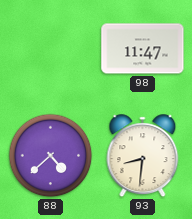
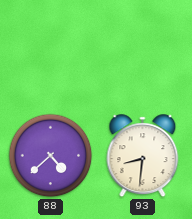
98: 11:47 -> none (143, 49)
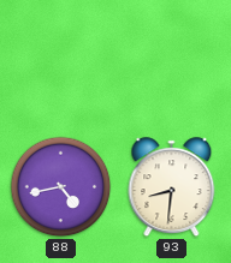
88: 4:38 -> 4:43 (61, 187)
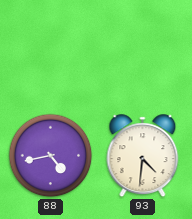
93: 8:31 -> 4:31 (143, 156)
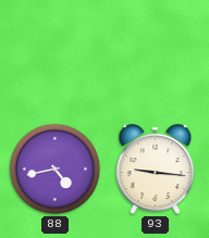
93: 4:31 -> 9:16 (156, 170)
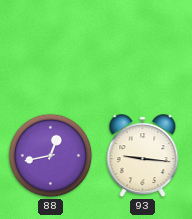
88: 4:43 -> 12:43 (51, 156)
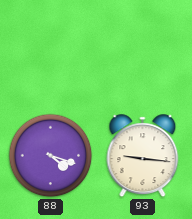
88: 12:43 -> 4:18 (51, 156)
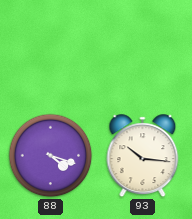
93: 9:16 -> 10:16 (143, 156)
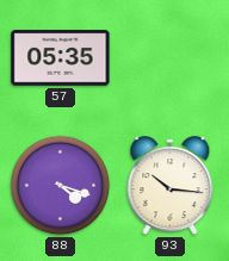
57: none -> 05:35 (61, 58)
